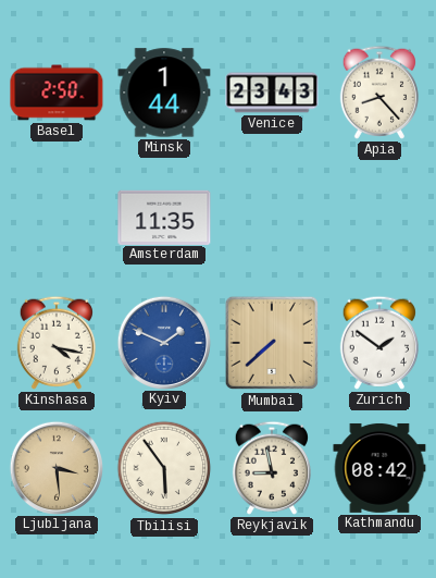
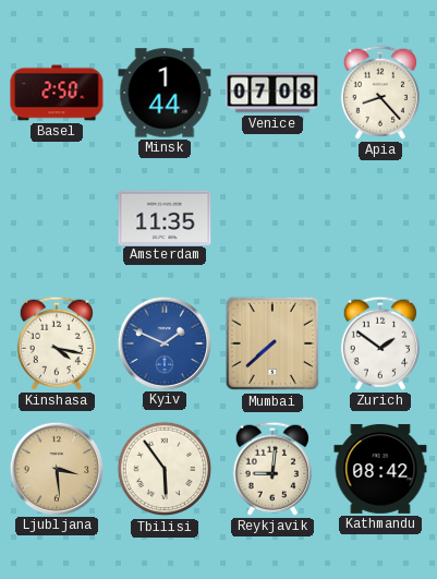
Venice: 23:43 -> 07:08 (272, 93)
Reykjavik: 8:58 -> 9:01 (272, 469)
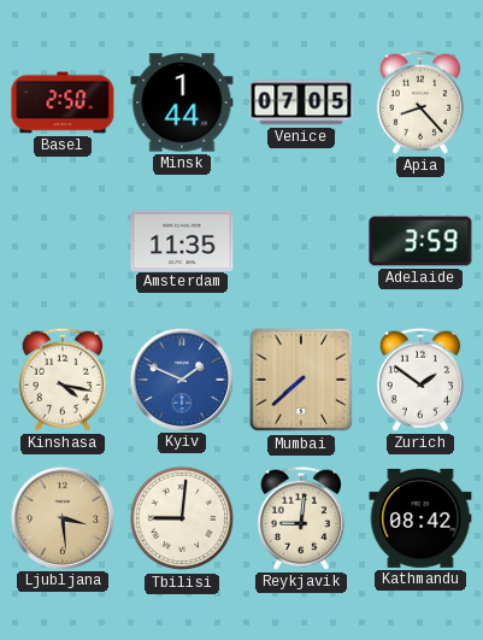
Venice: 07:08 -> 07:05 (301, 102)
Adelaide: none -> 3:59 (420, 241)
Tbilisi: 5:54 -> 9:01 (182, 518)
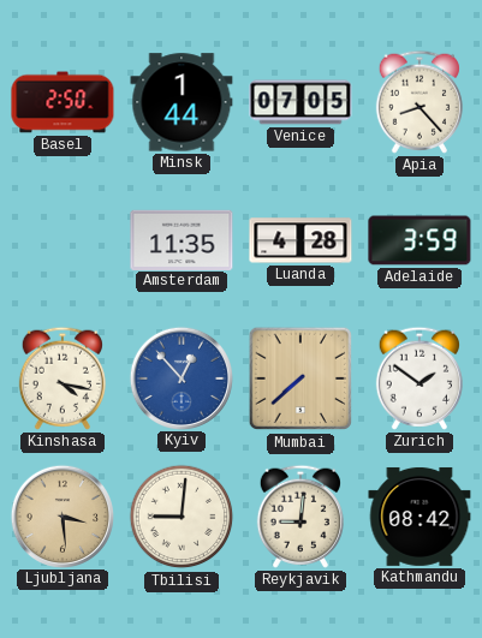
Luanda: none -> 4:28 (300, 240)
Kyiv: 1:49 -> 12:53 (180, 377)
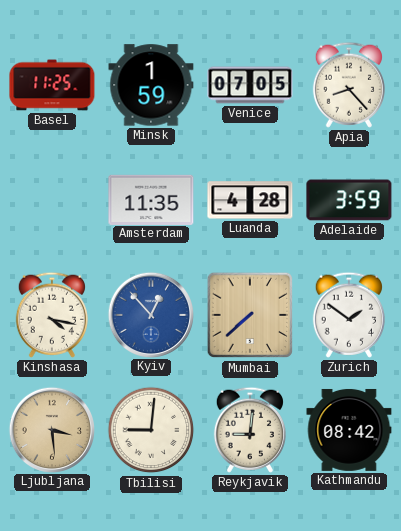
Basel: 2:50 -> 11:25 (52, 85)
Minsk: 1:44 -> 1:59 (151, 85)
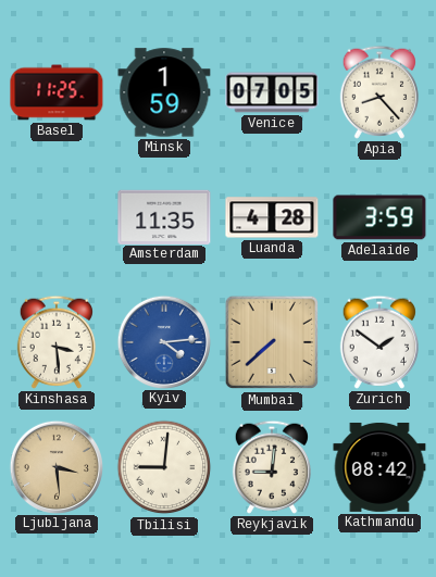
Kinshasa: 4:17 -> 3:29 (57, 342)
Kyiv: 12:53 -> 4:14 (163, 341)
